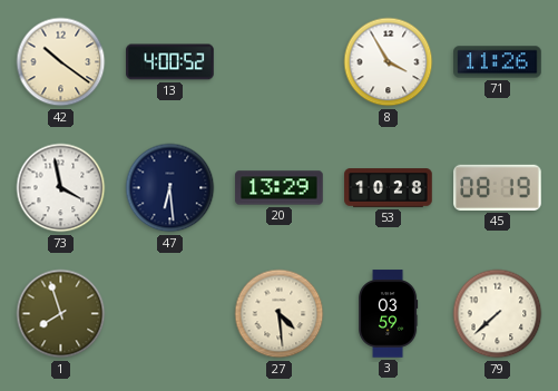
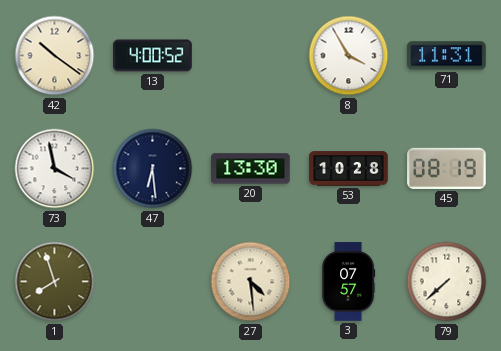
71: 11:26 -> 11:31 (447, 56)
20: 13:29 -> 13:30 (251, 169)
3: 03:59 -> 07:57 (348, 282)
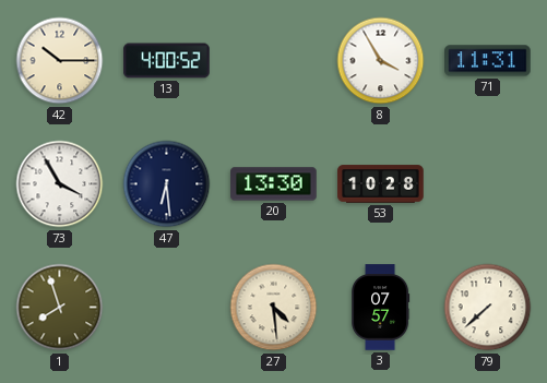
42: 10:21 -> 10:15 (60, 61)
73: 3:58 -> 3:55 (60, 184)
45: 08:19 -> none (447, 168)
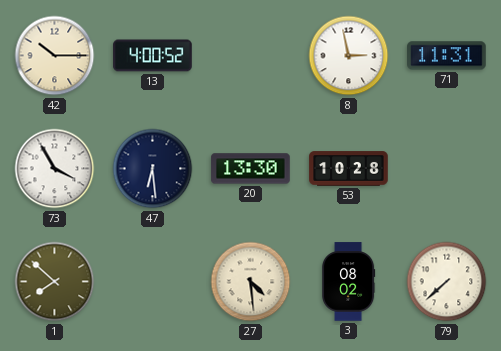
8: 3:55 -> 2:58 (349, 56)
1: 7:57 -> 7:52 (55, 282)
3: 07:57 -> 08:02 (348, 282)
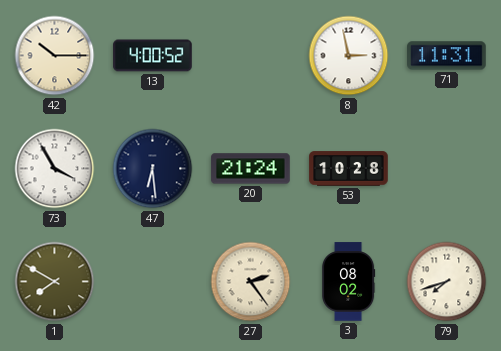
20: 13:30 -> 21:24 (251, 169)
1: 7:52 -> 7:50 (55, 282)
27: 4:29 -> 2:24 (251, 282)
79: 7:38 -> 7:42 (447, 282)
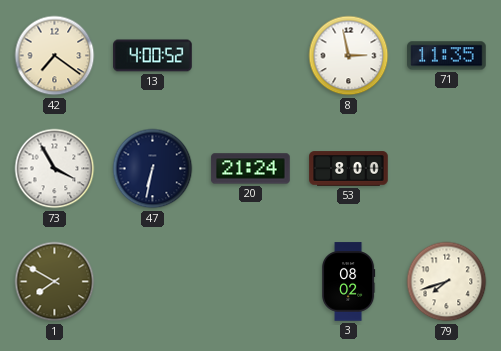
42: 10:15 -> 7:21 (55, 56)
71: 11:31 -> 11:35 (447, 56)
47: 6:29 -> 6:32 (153, 169)
53: 10:28 -> 8:00 (349, 169)
27: 2:24 -> none (251, 282)
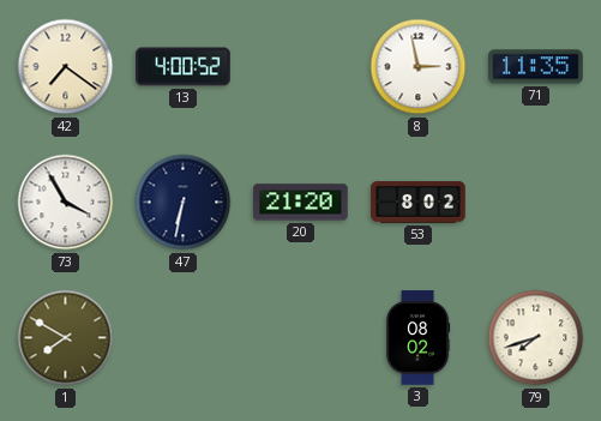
20: 21:24 -> 21:20 (301, 203)
53: 8:00 -> 8:02 (419, 203)
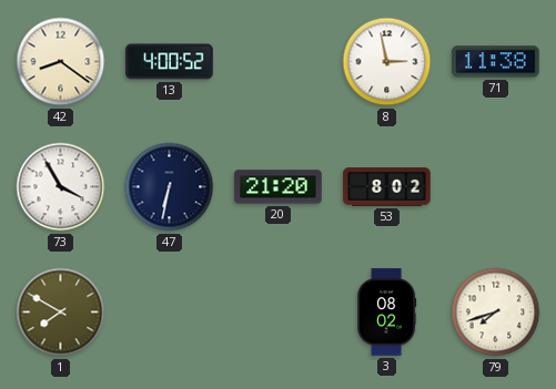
42: 7:21 -> 8:21 (61, 62)
71: 11:35 -> 11:38 (496, 62)
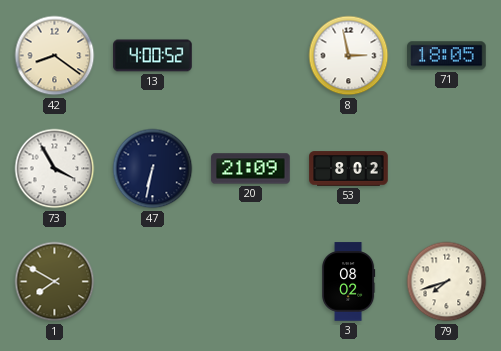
71: 11:38 -> 18:05 (447, 56)
20: 21:20 -> 21:09 (251, 169)
